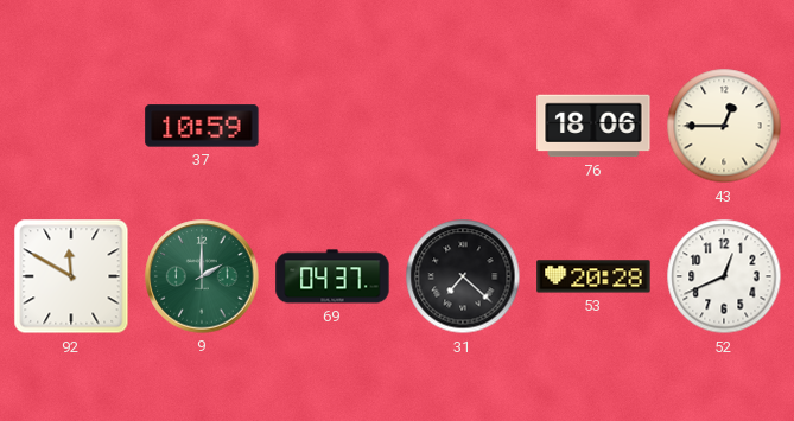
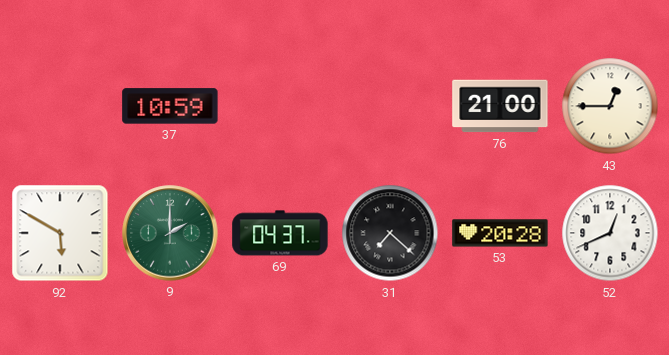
76: 18:06 -> 21:00 (500, 106)
92: 11:50 -> 5:50 (60, 233)
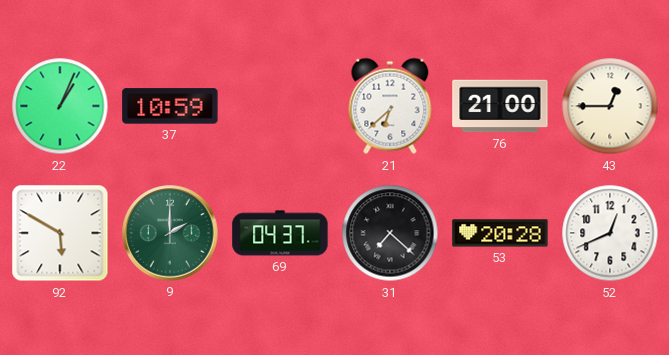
22: none -> 1:04 (60, 106)
21: none -> 6:38 (390, 106)
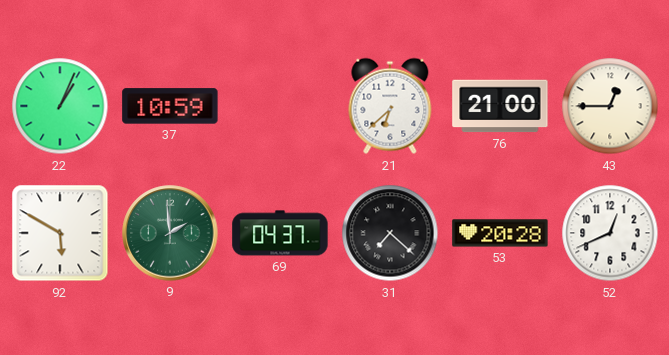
9: 2:00 -> 1:59 (170, 233)
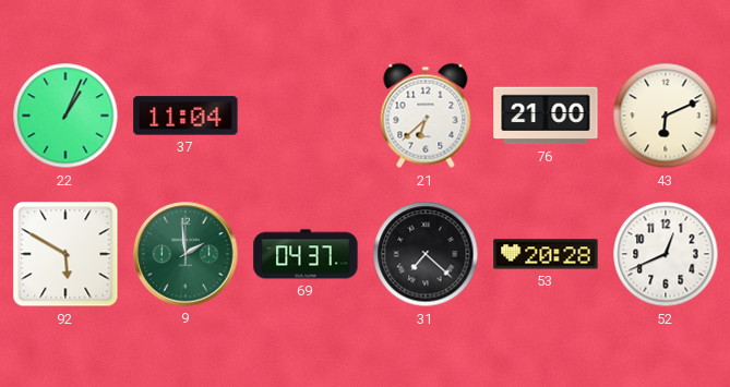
37: 10:59 -> 11:04 (186, 116)
43: 12:45 -> 6:11 (666, 116)
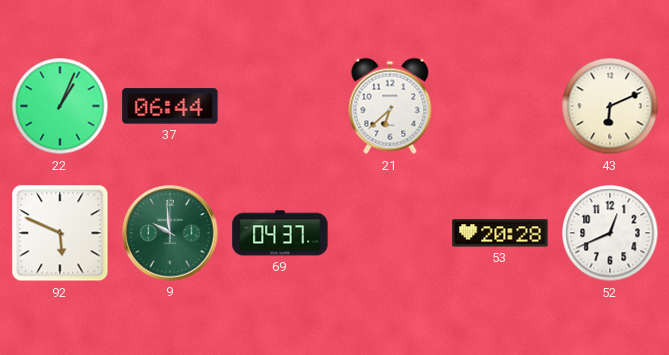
37: 11:04 -> 06:44 (170, 106)
76: 21:00 -> none (546, 116)
92: 5:50 -> 5:49 (60, 233)
9: 1:59 -> 9:59 (170, 233)
31: 7:22 -> none (426, 254)
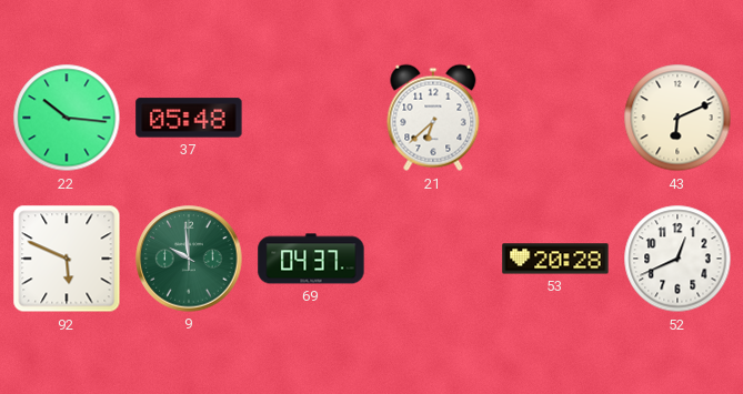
22: 1:04 -> 10:16 (67, 118)
37: 06:44 -> 05:48 (189, 118)
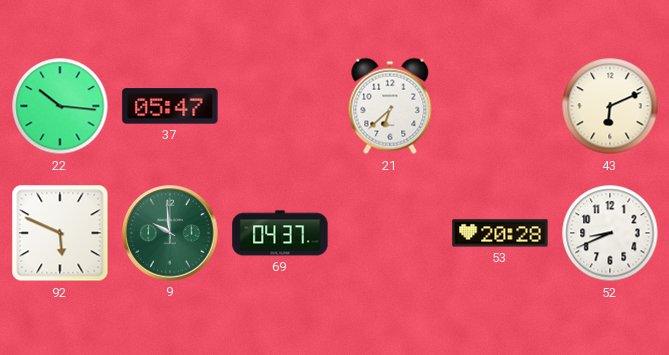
37: 05:48 -> 05:47 (170, 106)
52: 12:41 -> 8:41 (610, 233)
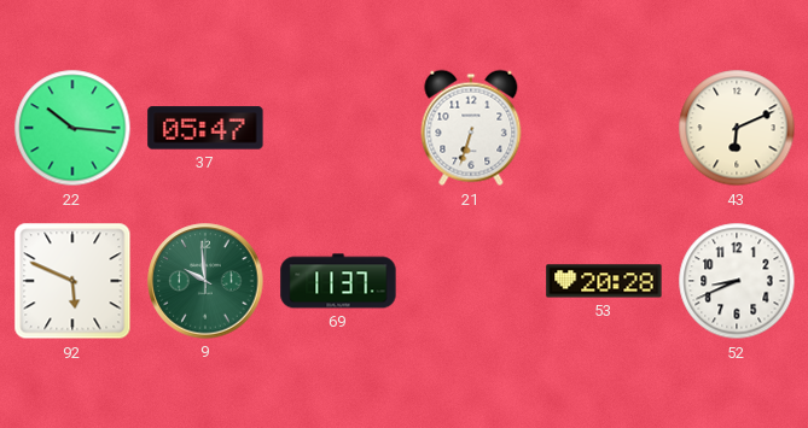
21: 6:38 -> 6:33 (471, 128)
69: 04:37 -> 11:37 (338, 281)
